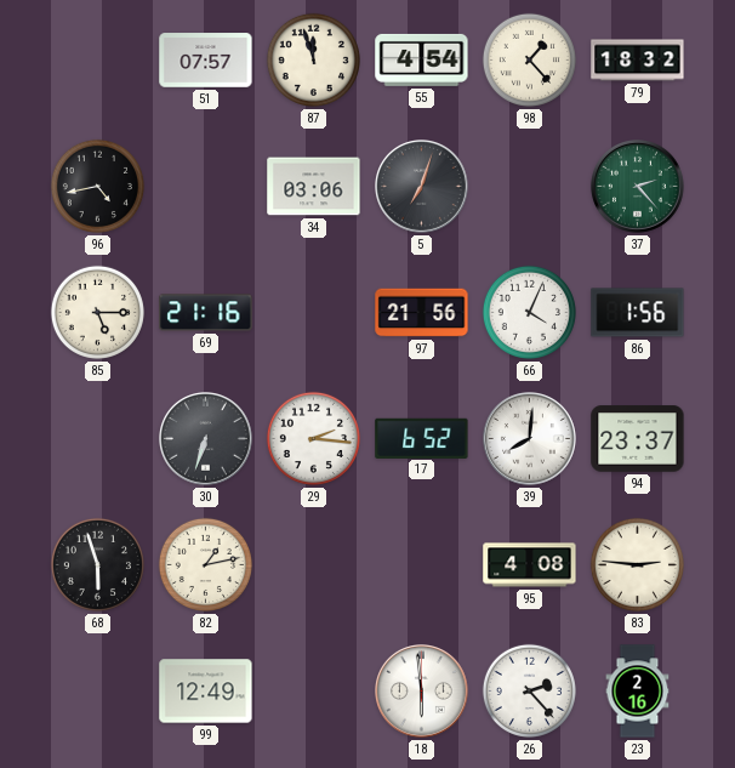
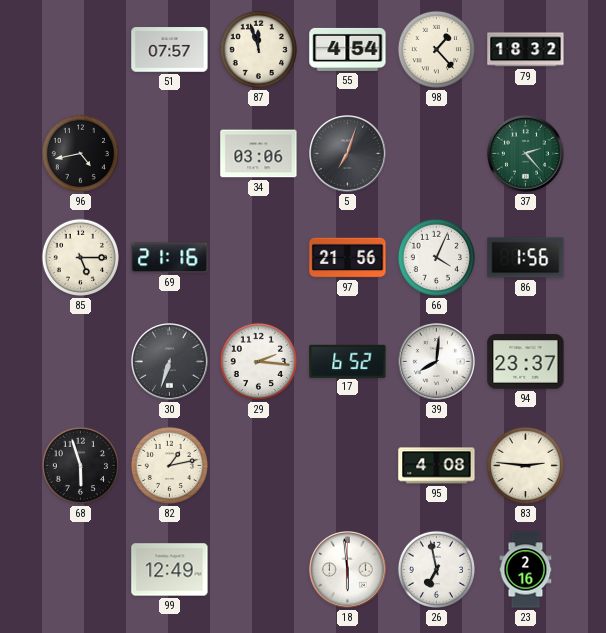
26: 2:23 -> 6:58 (436, 569)
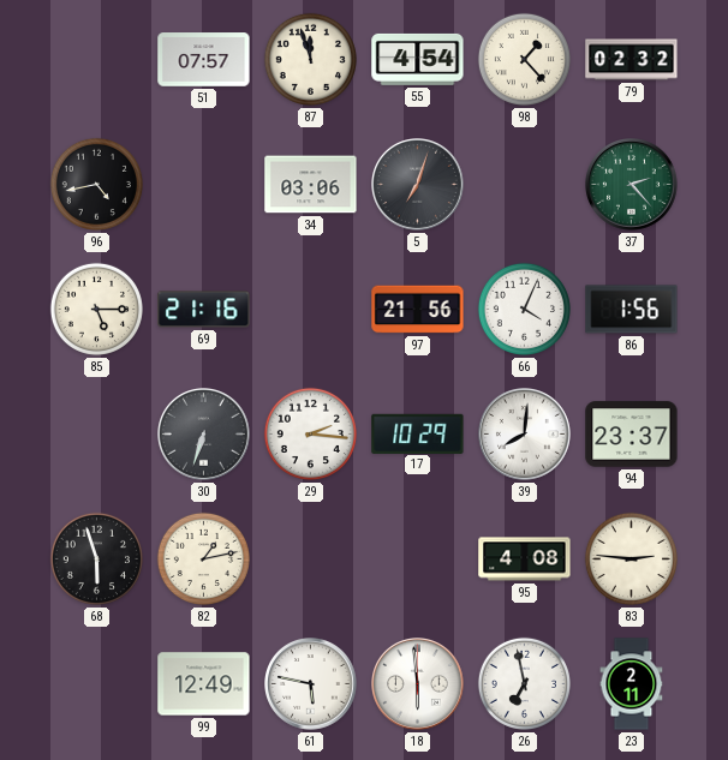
79: 18:32 -> 02:32 (632, 60)
17: 6:52 -> 10:29 (418, 433)
61: none -> 5:47 (311, 684)
23: 2:16 -> 2:11 (632, 684)
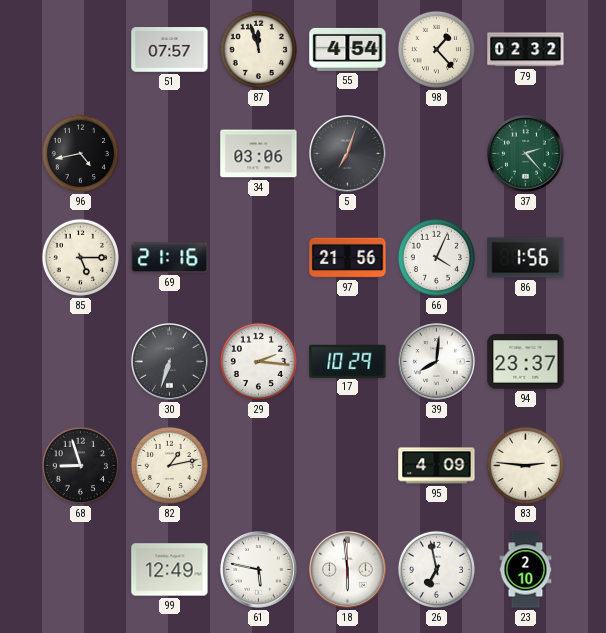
68: 5:57 -> 8:57 (80, 465)
95: 4:08 -> 4:09 (437, 466)
23: 2:11 -> 2:10 (526, 570)
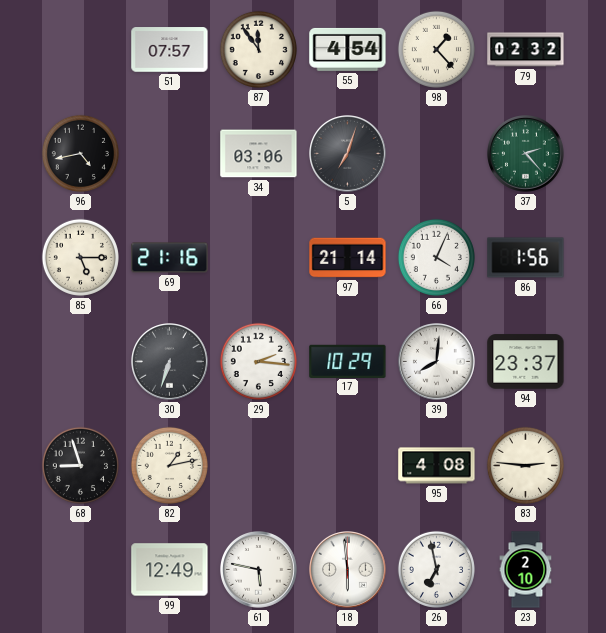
87: 11:57 -> 11:54 (258, 49)
97: 21:56 -> 21:14 (348, 258)
95: 4:09 -> 4:08 (437, 466)
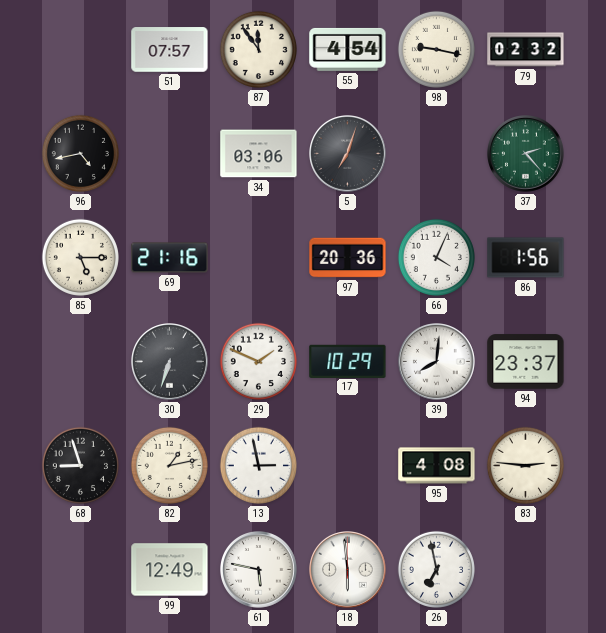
98: 1:23 -> 9:17 (436, 49)
97: 21:14 -> 20:36 (348, 258)
29: 2:16 -> 1:49 (258, 361)
13: none -> 2:58 (258, 465)
23: 2:10 -> none (526, 570)
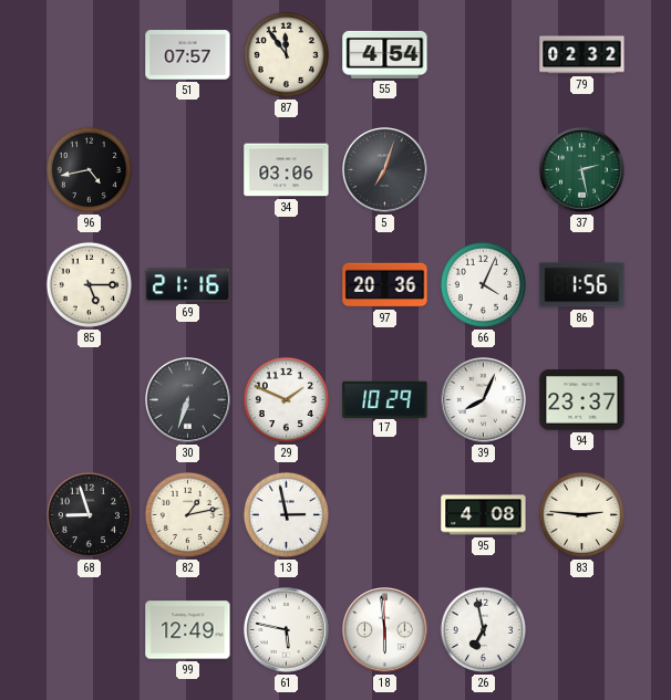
98: 9:17 -> none (436, 49)
37: 2:23 -> 2:28 (582, 170)
39: 8:01 -> 8:04 (484, 400)
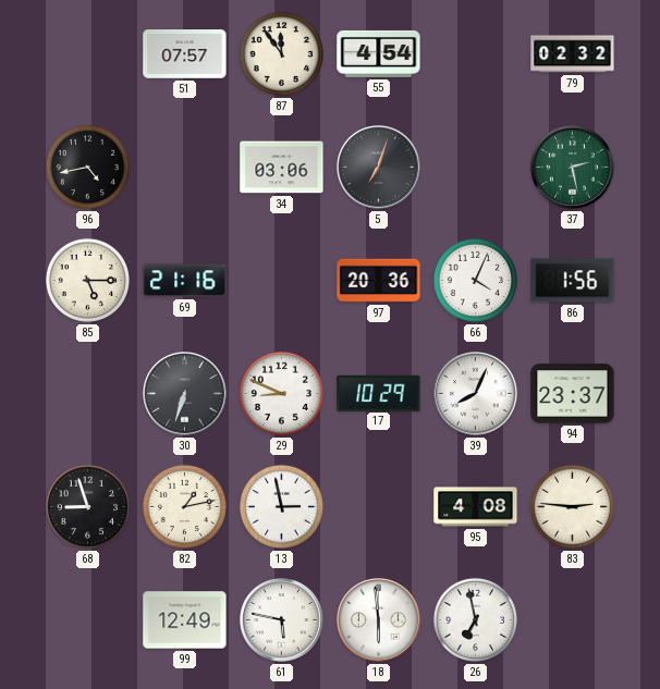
29: 1:49 -> 8:49 (281, 393)
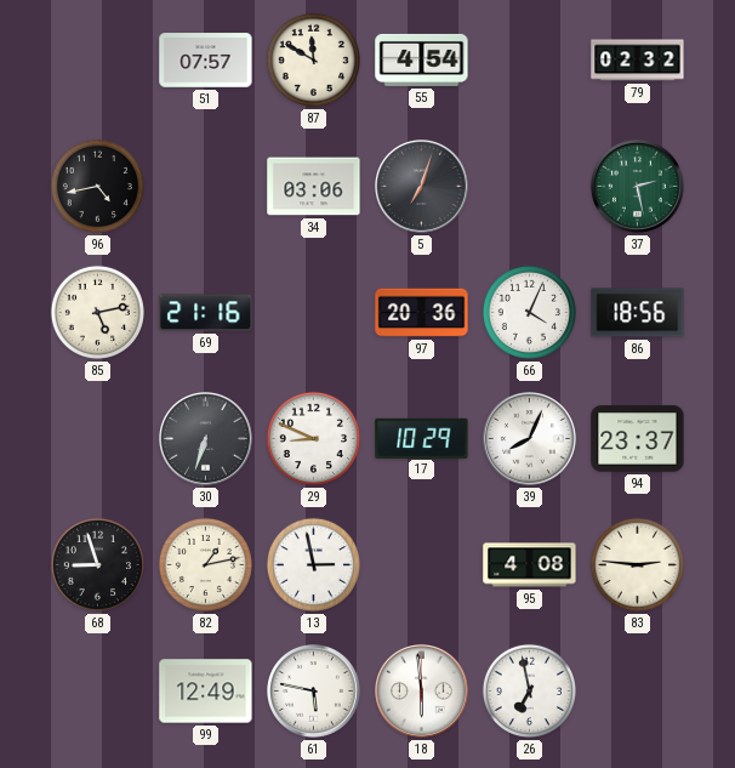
87: 11:54 -> 11:50 (313, 59)
85: 5:15 -> 5:13 (97, 312)
86: 1:56 -> 18:56 (638, 313)
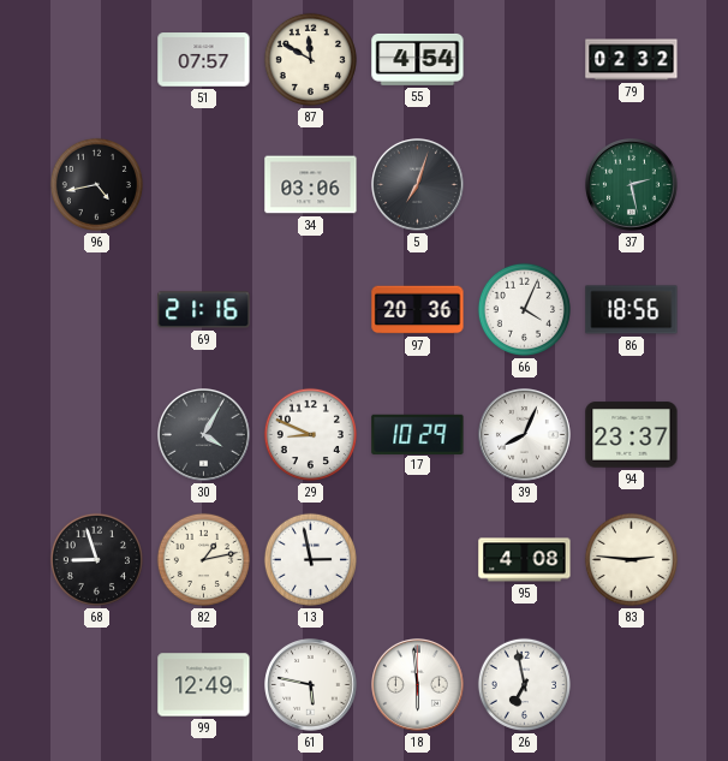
85: 5:13 -> none (97, 312)
30: 6:33 -> 4:05 (204, 435)
